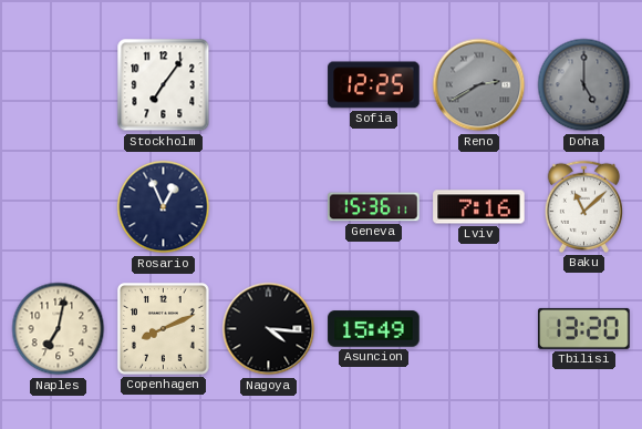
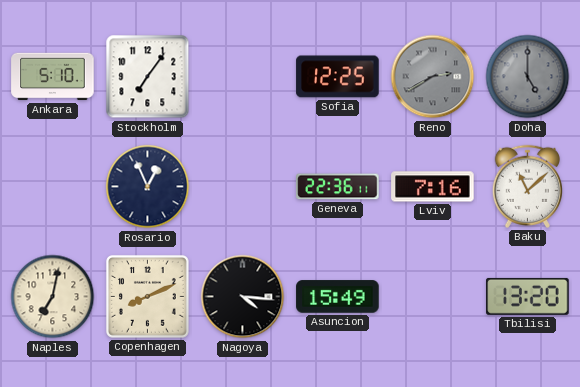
Ankara: none -> 5:10 (53, 77)
Geneva: 15:36 -> 22:36 (338, 187)
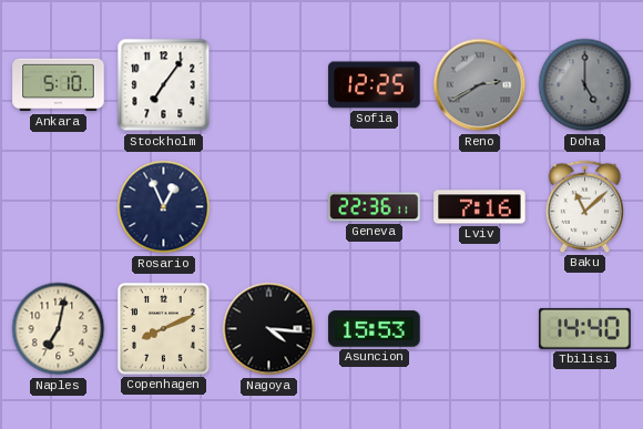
Asuncion: 15:49 -> 15:53 (375, 329)
Tbilisi: 13:20 -> 14:40 (585, 328)
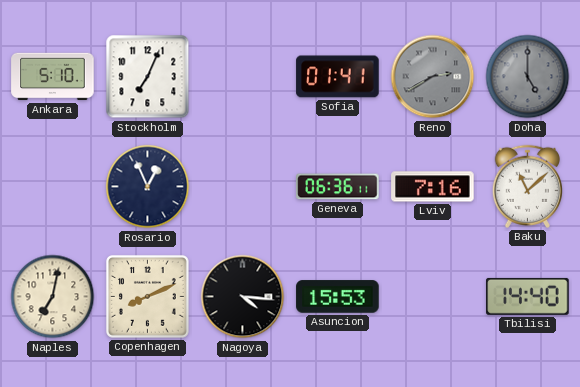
Stockholm: 7:06 -> 7:04 (148, 77)
Sofia: 12:25 -> 01:41 (338, 77)
Geneva: 22:36 -> 06:36 (338, 187)
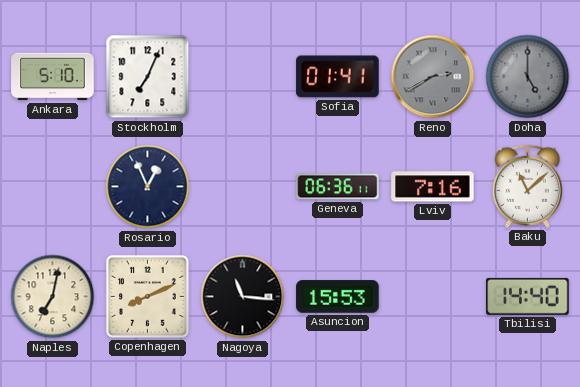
Nagoya: 4:16 -> 11:16 (243, 297)
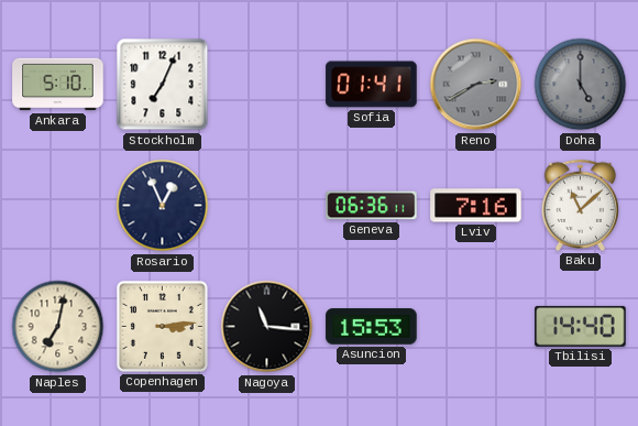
Copenhagen: 8:11 -> 3:14 (162, 326)
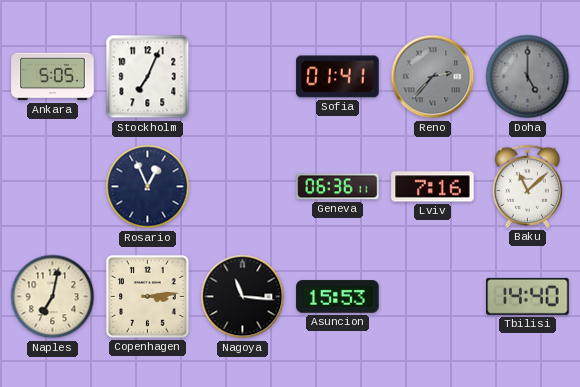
Ankara: 5:10 -> 5:05 (53, 77)
Reno: 2:40 -> 2:37 (433, 77)
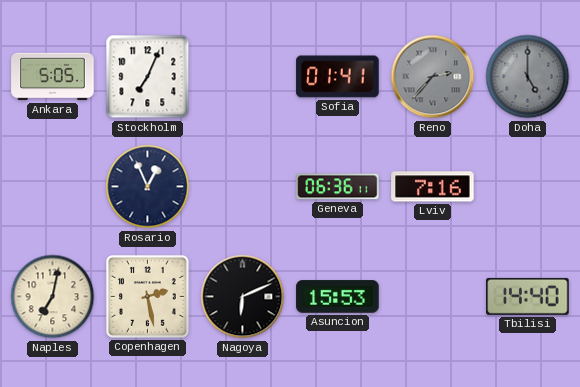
Baku: 11:08 -> none (527, 186)
Copenhagen: 3:14 -> 2:28 (147, 296)
Nagoya: 11:16 -> 6:11 (243, 297)
